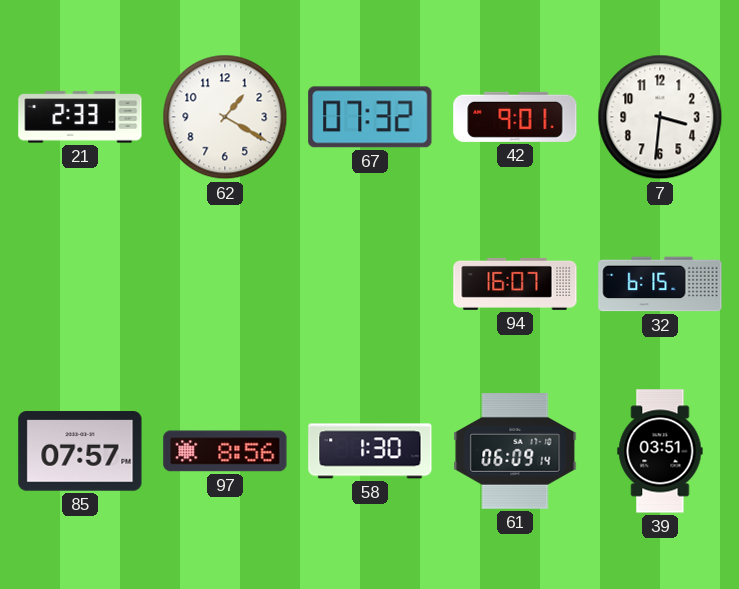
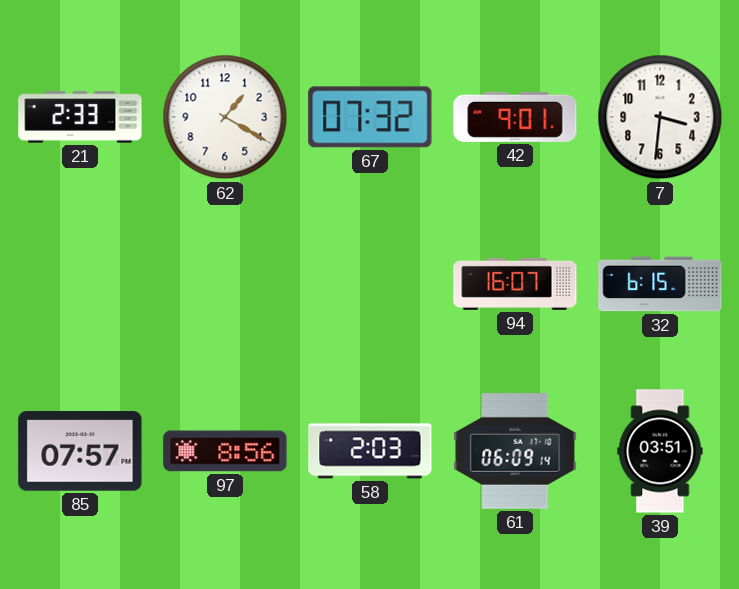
58: 1:30 -> 2:03 (370, 451)
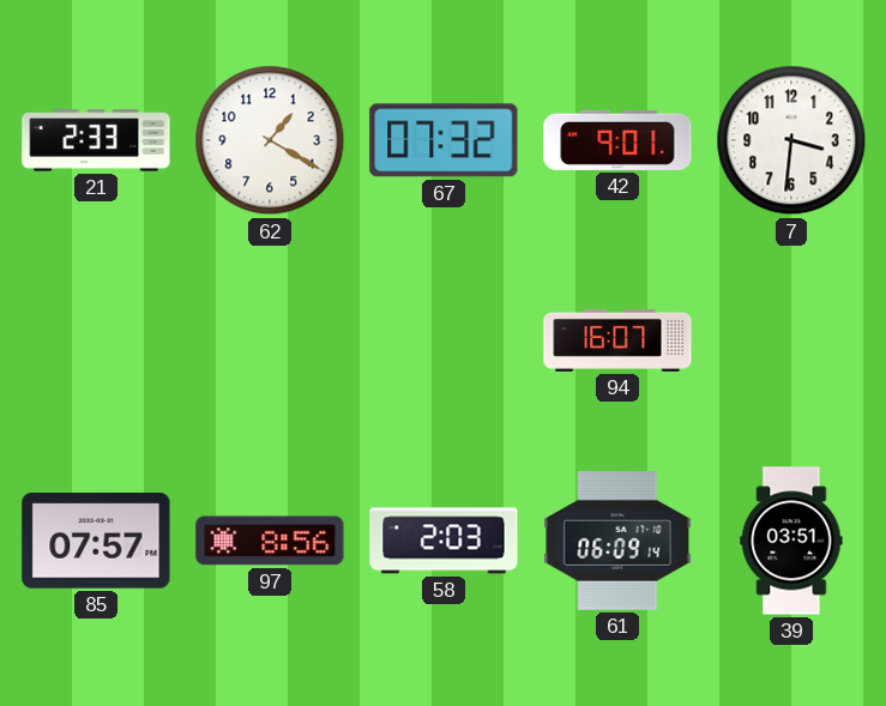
32: 6:15 -> none (660, 284)
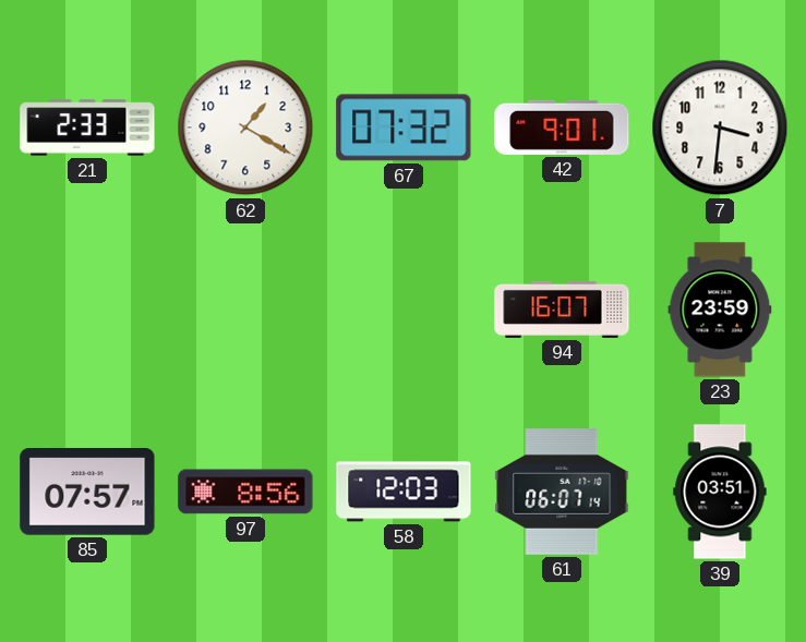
23: none -> 23:59 (720, 310)
58: 2:03 -> 12:03 (404, 492)
61: 06:09 -> 06:07 (562, 493)
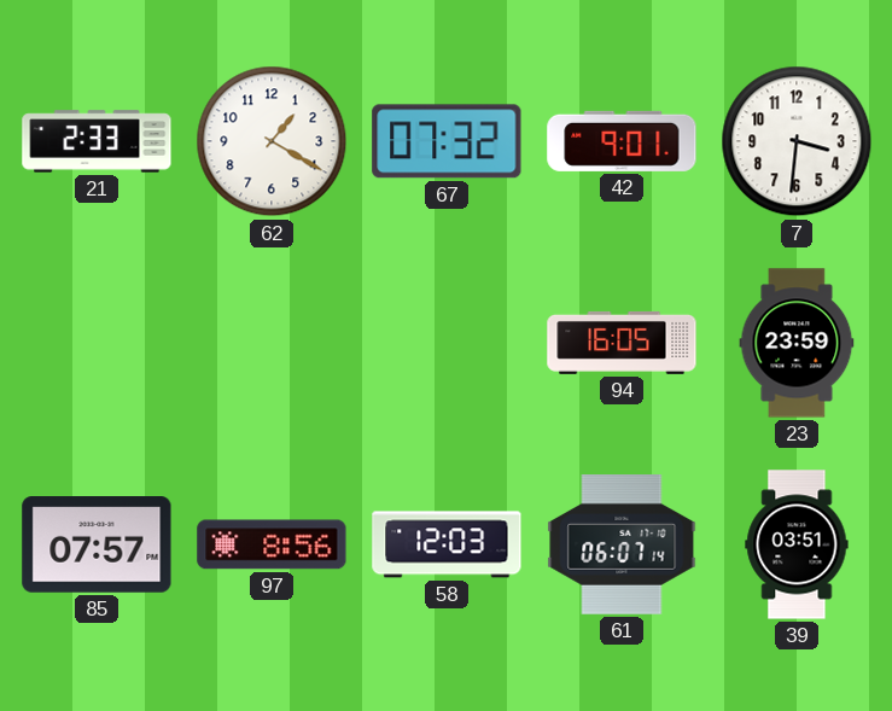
94: 16:07 -> 16:05 (622, 343)
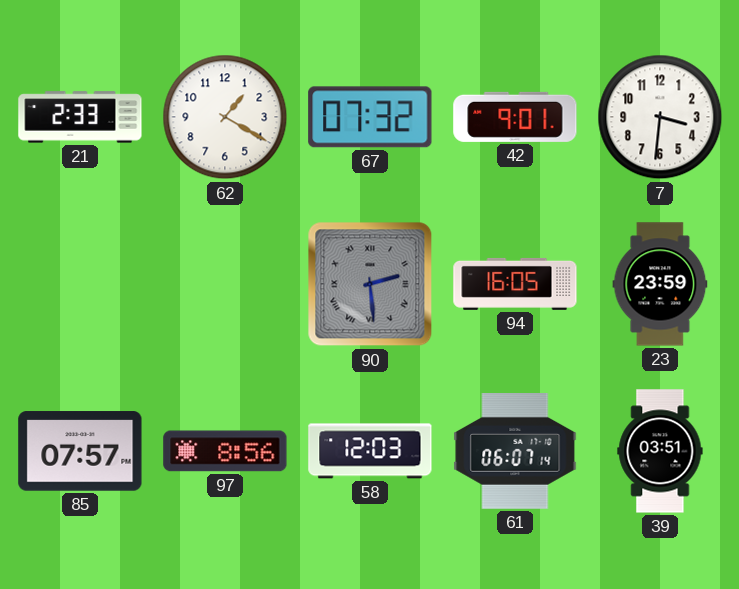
90: none -> 2:29 (370, 284)
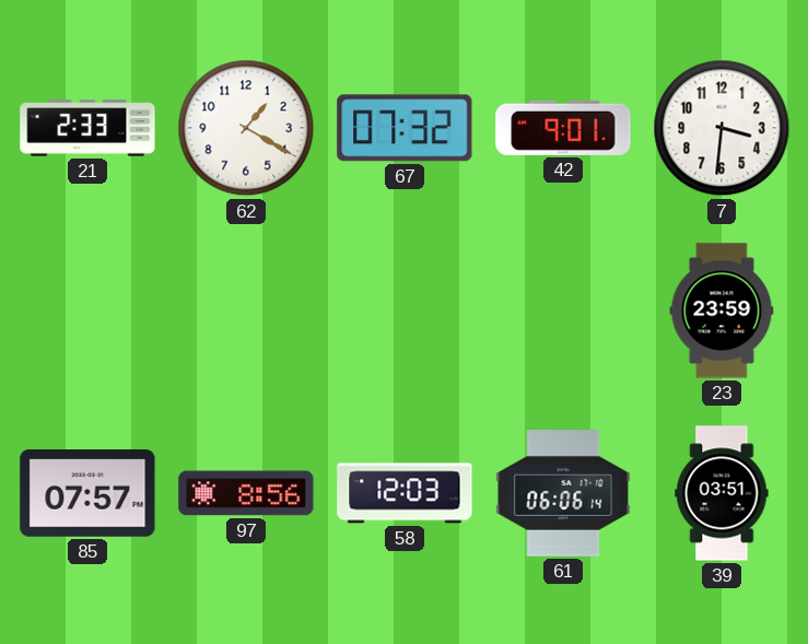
90: 2:29 -> none (370, 284)
94: 16:05 -> none (515, 284)
61: 06:07 -> 06:06 (563, 494)
